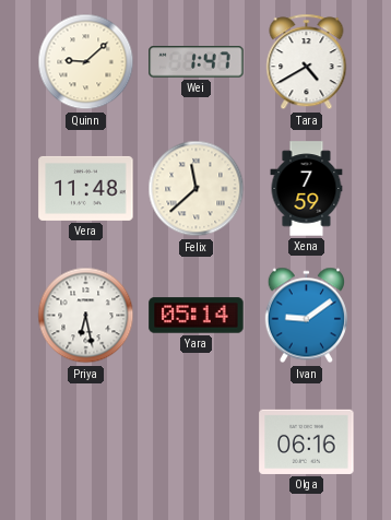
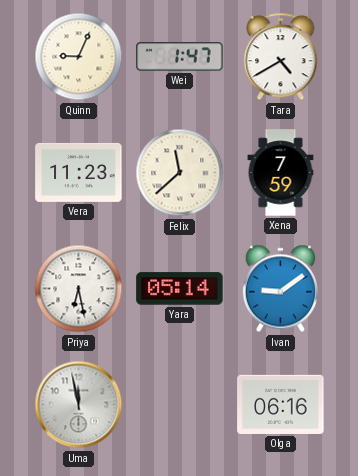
Quinn: 9:08 -> 9:04 (79, 57)
Vera: 11:48 -> 11:23 (79, 172)
Uma: none -> 11:58 (79, 405)
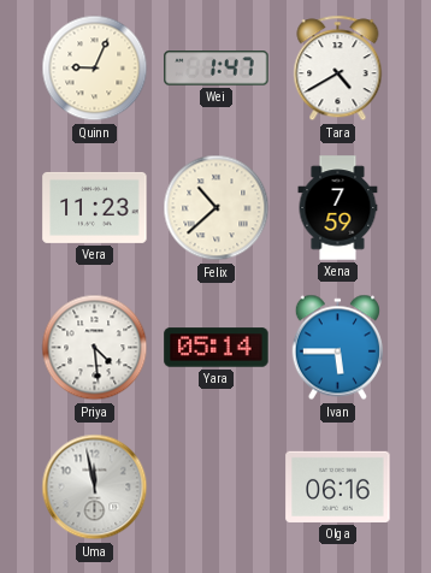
Felix: 11:38 -> 10:38 (217, 208)
Priya: 6:28 -> 4:29 (95, 348)
Ivan: 9:09 -> 5:45 (337, 348)
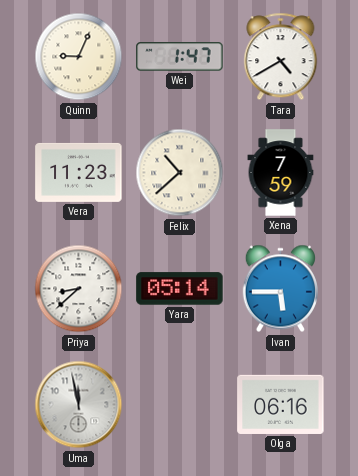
Priya: 4:29 -> 8:38 (79, 289)
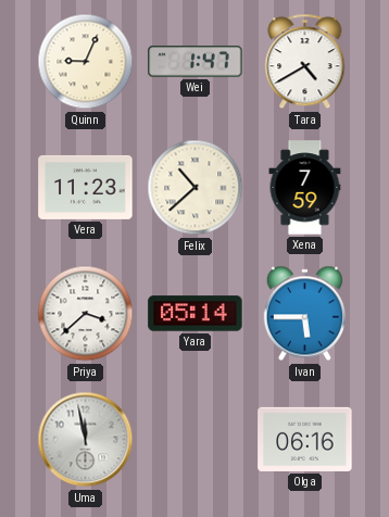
Priya: 8:38 -> 3:38 (86, 314)
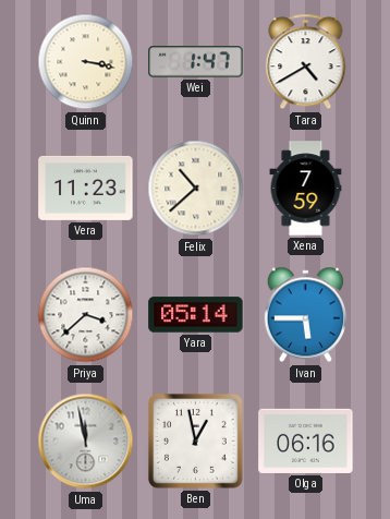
Quinn: 9:04 -> 3:17 (86, 62)
Ben: none -> 12:58 (196, 442)
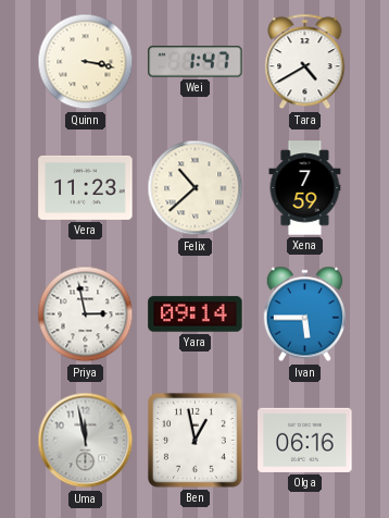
Priya: 3:38 -> 2:58 (86, 314)
Yara: 05:14 -> 09:14 (196, 314)
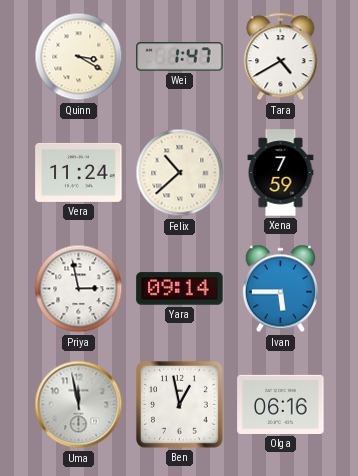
Quinn: 3:17 -> 3:20 (79, 57)
Vera: 11:23 -> 11:24 (79, 172)
